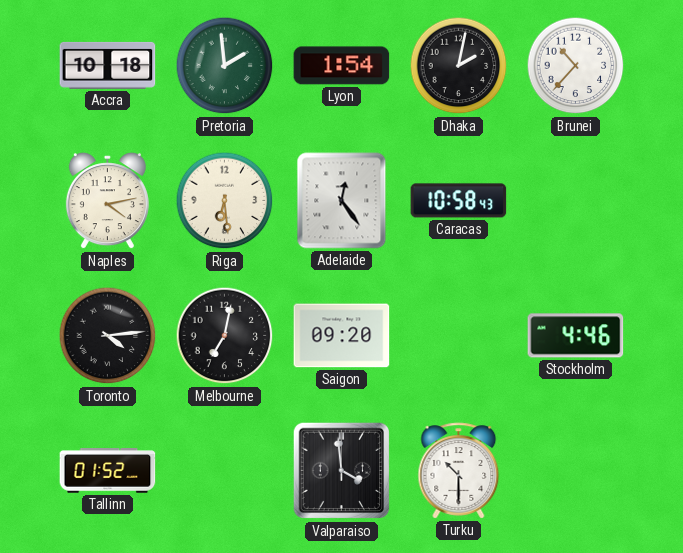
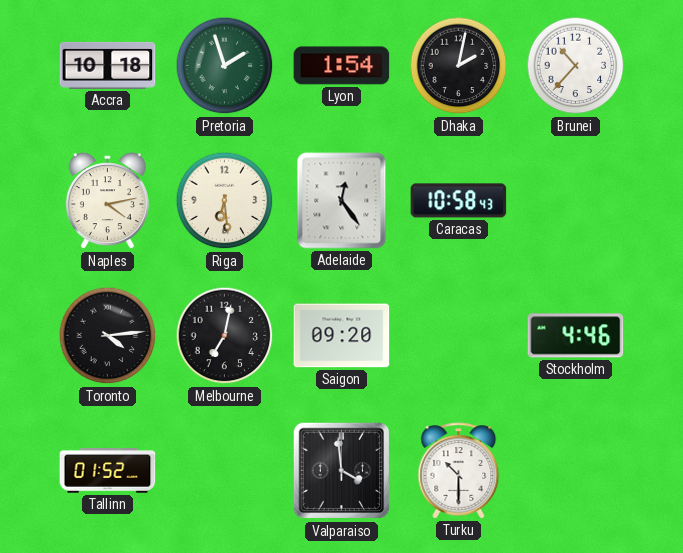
Pretoria: 1:59 -> 1:57 (225, 66)
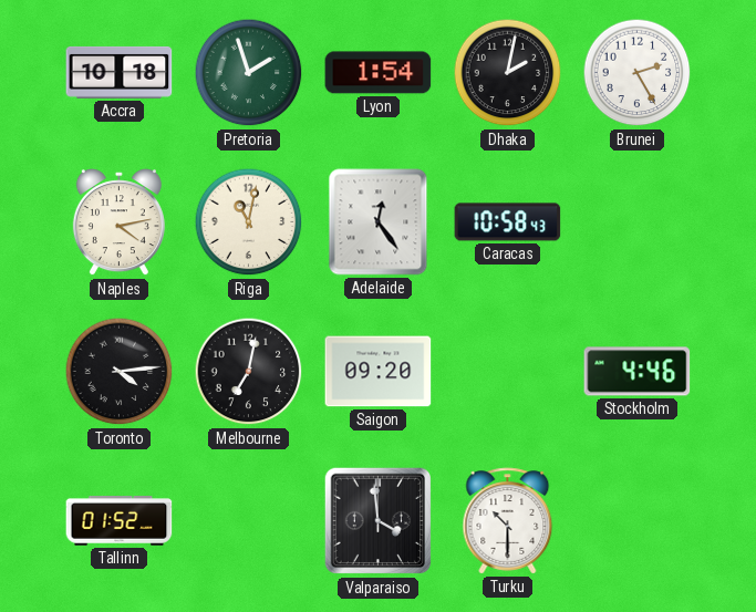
Brunei: 10:37 -> 2:25 (638, 73)
Riga: 6:29 -> 11:02 (249, 222)
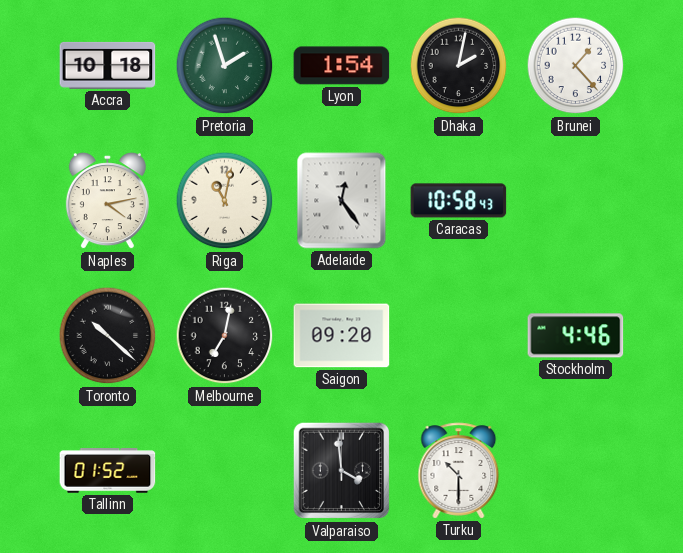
Brunei: 2:25 -> 1:23 (576, 66)
Toronto: 4:14 -> 10:22 (108, 336)
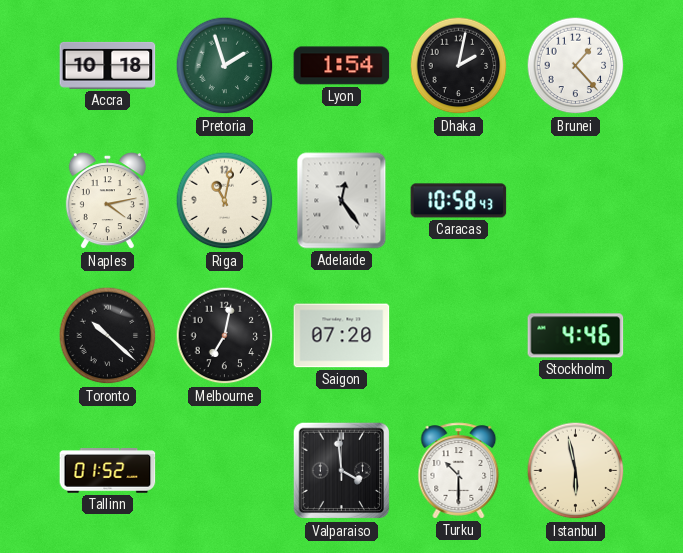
Saigon: 09:20 -> 07:20 (342, 336)
Istanbul: none -> 5:58 (576, 471)
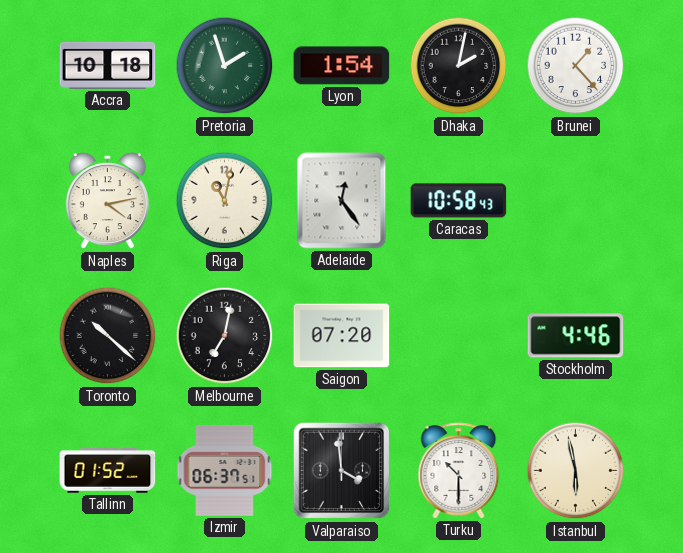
Izmir: none -> 06:37 (225, 470)
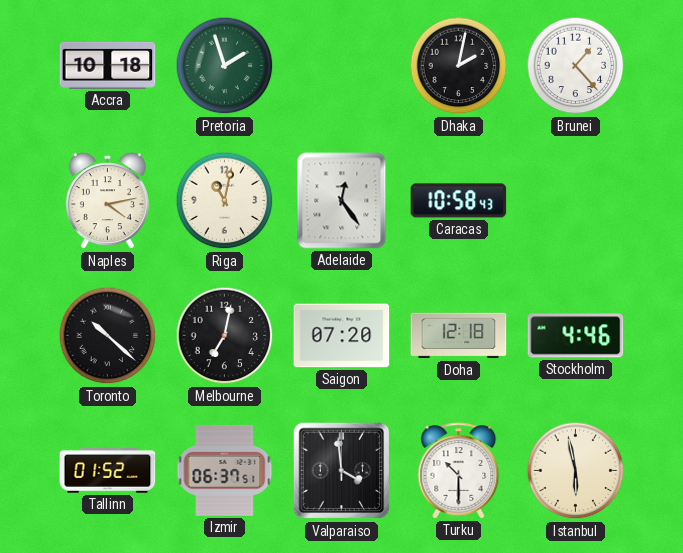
Lyon: 1:54 -> none (342, 66)
Doha: none -> 12:18 (459, 336)
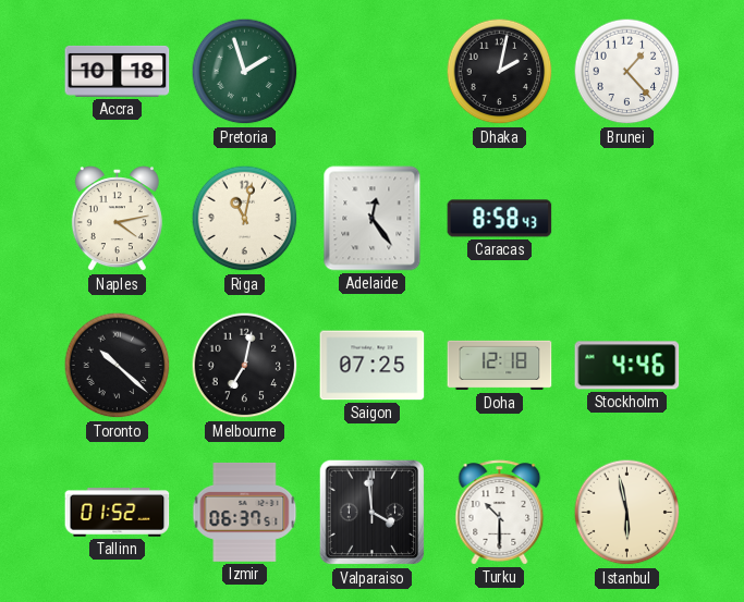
Caracas: 10:58 -> 8:58 (500, 219)
Saigon: 07:20 -> 07:25 (373, 366)
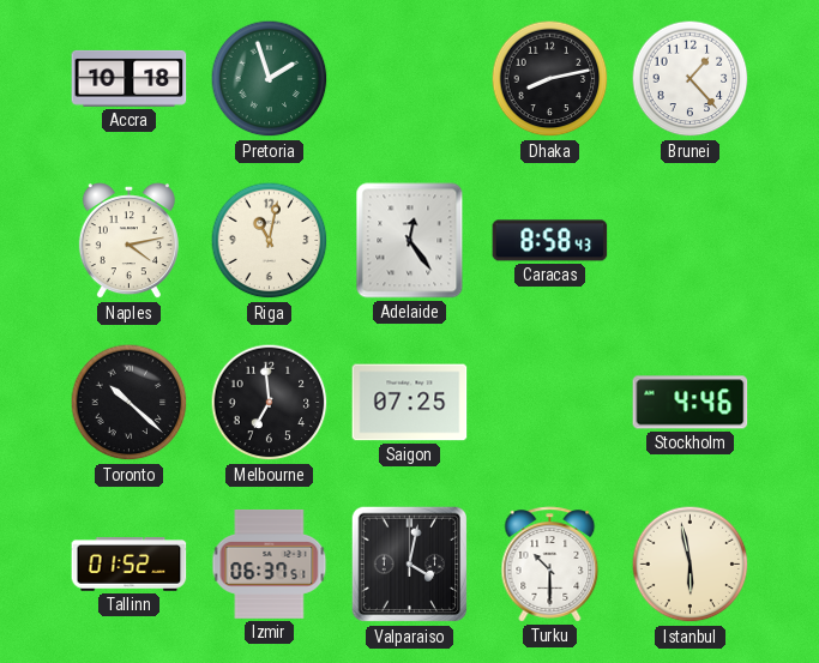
Dhaka: 2:02 -> 8:13 (550, 79)
Melbourne: 7:02 -> 6:59 (270, 403)
Doha: 12:18 -> none (500, 366)
Valparaiso: 3:59 -> 4:02 (410, 565)
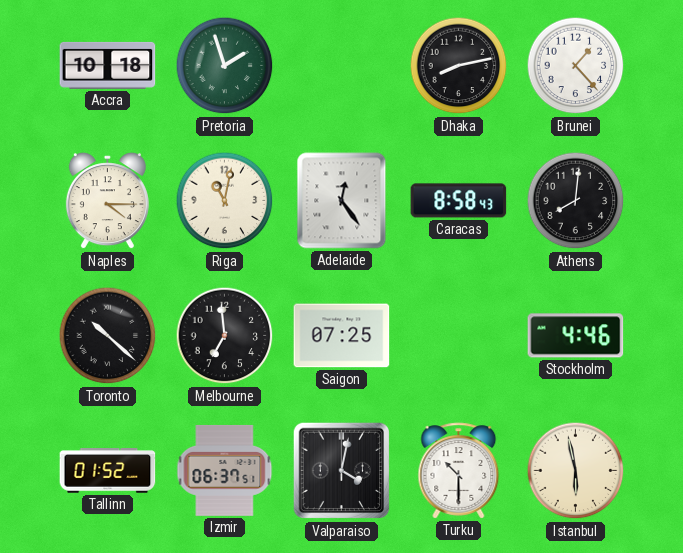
Naples: 4:13 -> 4:15 (107, 201)
Athens: none -> 8:01 (576, 201)
